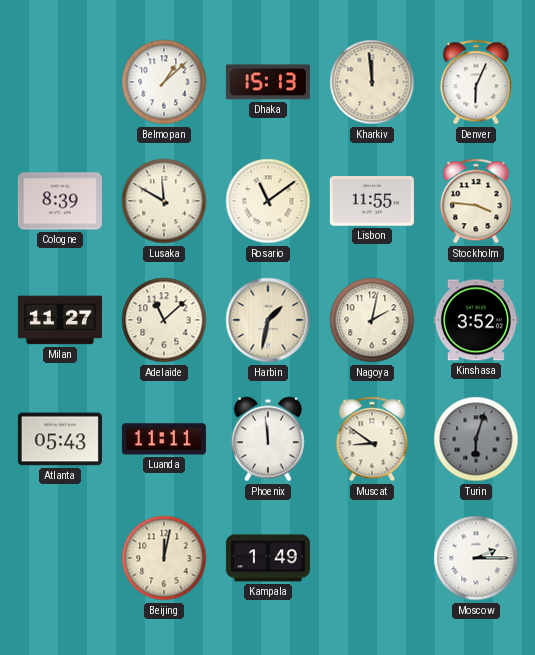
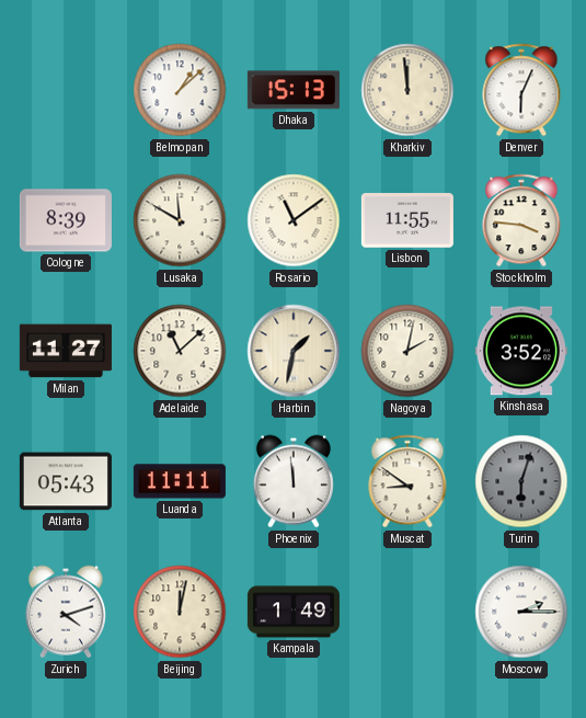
Zurich: none -> 4:12 (66, 612)
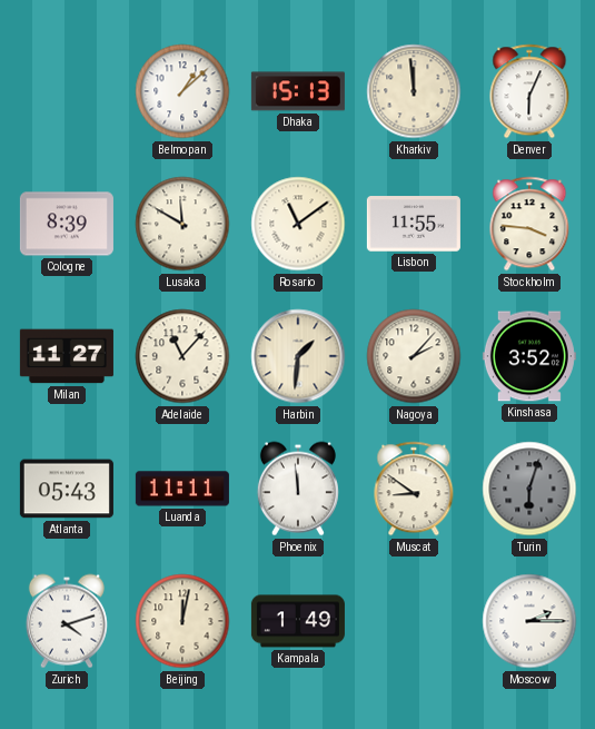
Adelaide: 11:08 -> 11:07 (182, 356)
Harbin: 1:32 -> 1:31 (298, 356)
Nagoya: 2:02 -> 2:07 (414, 356)
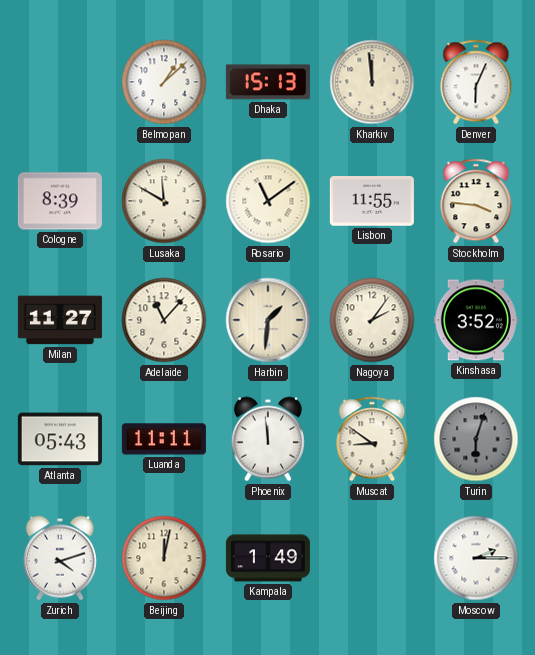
Nagoya: 2:07 -> 2:06 (372, 320)
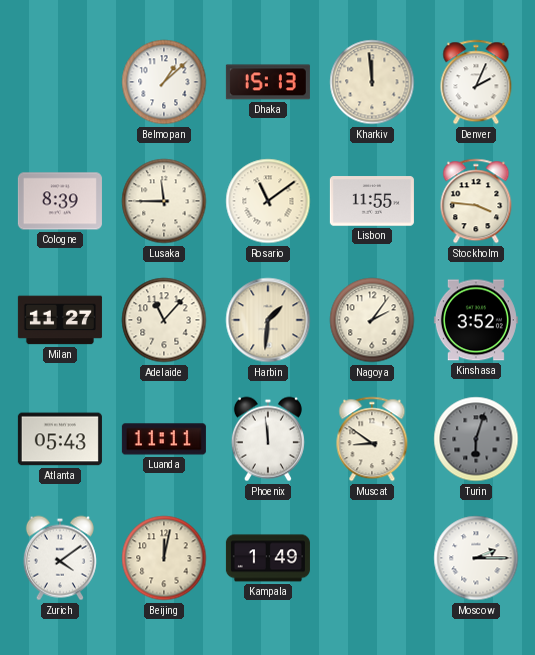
Denver: 6:04 -> 2:04 (476, 82)
Lusaka: 11:50 -> 11:45 (164, 201)
Zurich: 4:12 -> 4:09 (60, 558)
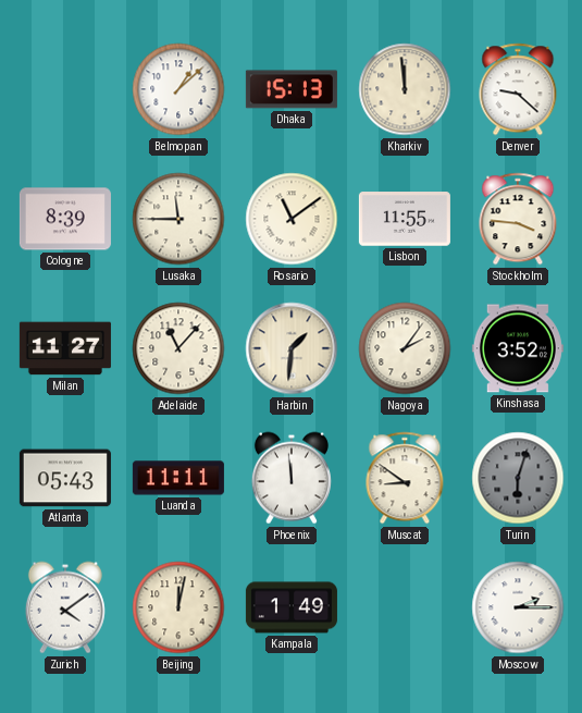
Denver: 2:04 -> 9:22 (518, 89)
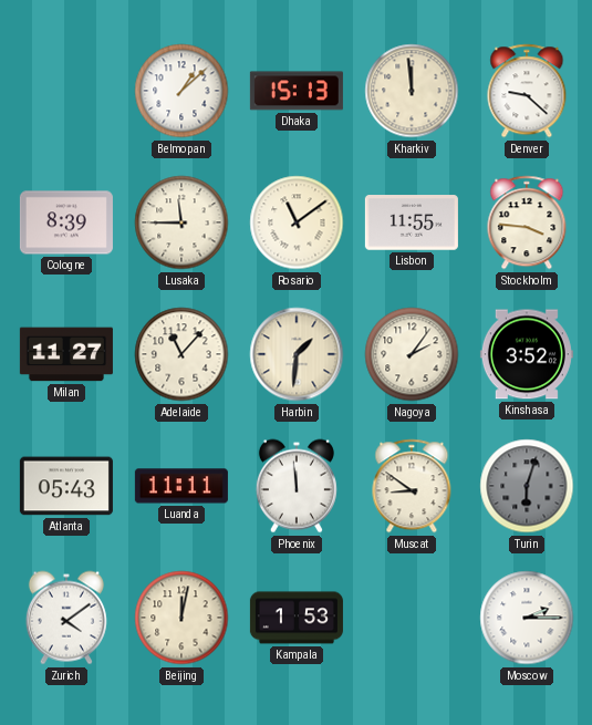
Kampala: 1:49 -> 1:53 (297, 618)
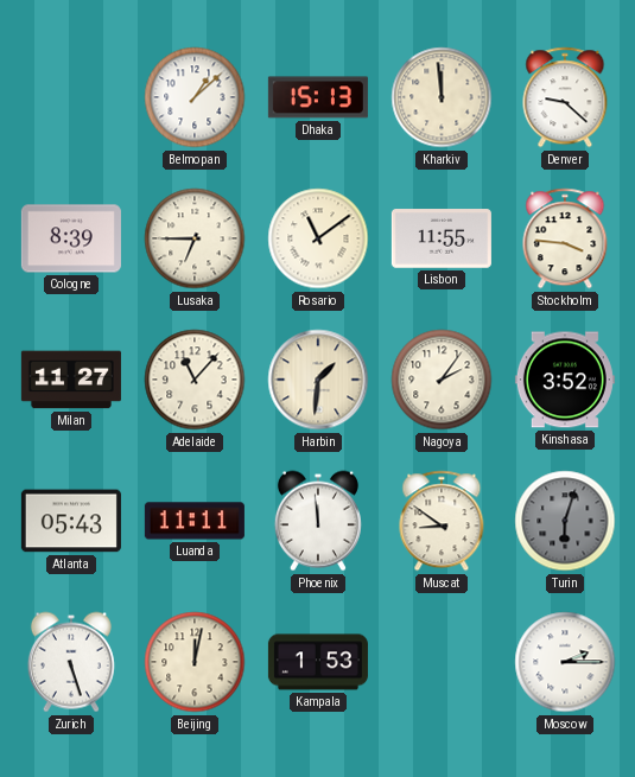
Lusaka: 11:45 -> 6:45 (195, 238)
Zurich: 4:09 -> 5:27 (71, 662)
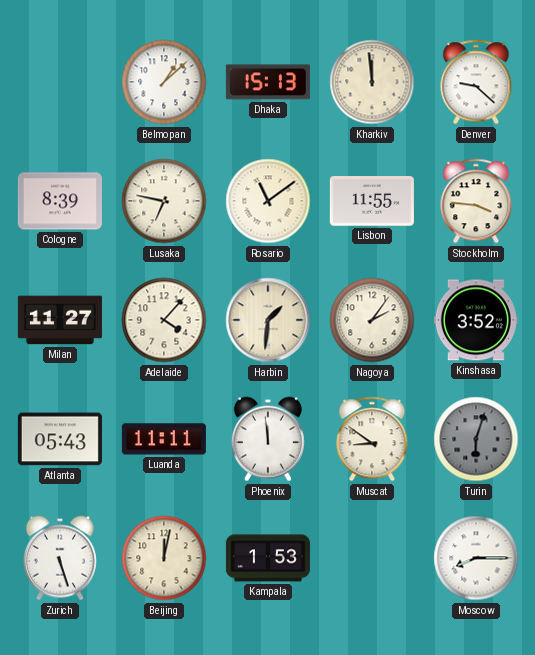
Lusaka: 6:45 -> 6:47 (164, 201)
Adelaide: 11:07 -> 4:07 (164, 320)
Moscow: 2:15 -> 8:15 (476, 558)
